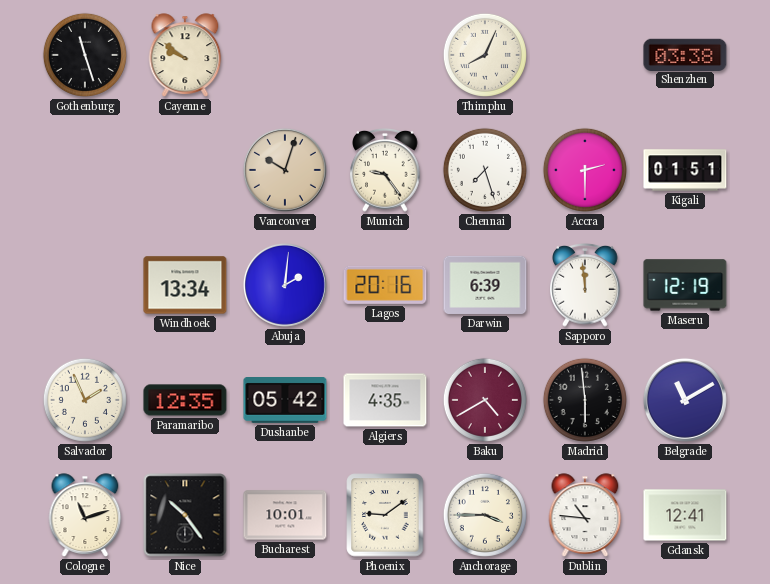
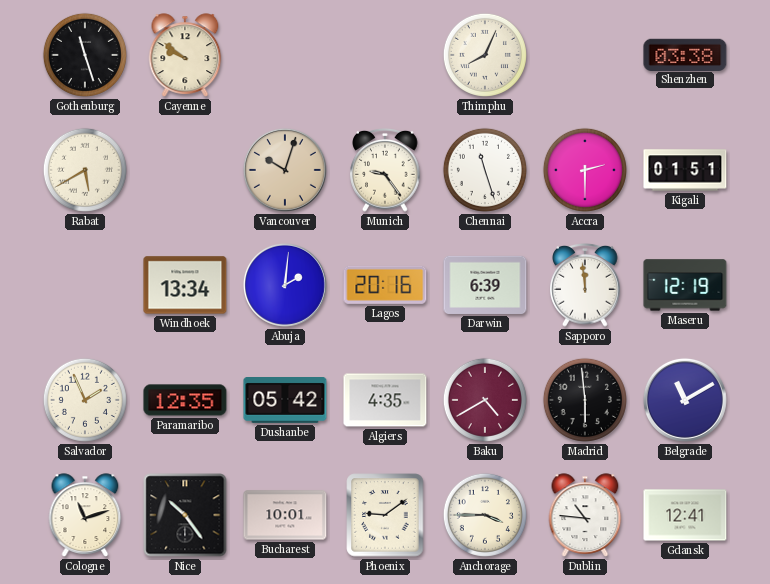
Rabat: none -> 5:40 (85, 170)
Chennai: 7:27 -> 11:27 (485, 170)
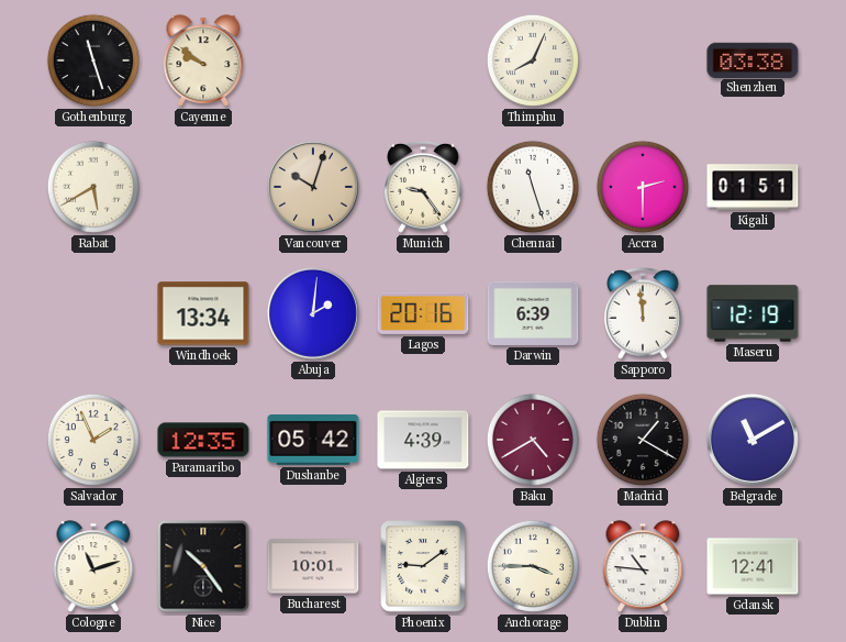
Algiers: 4:35 -> 4:39 (423, 440)
Madrid: 5:59 -> 1:20 (643, 440)
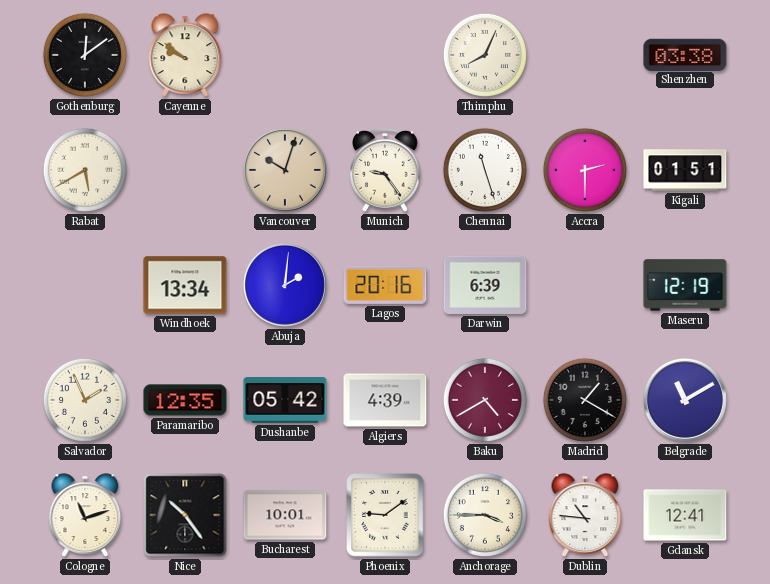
Gothenburg: 11:27 -> 12:09 (85, 55)
Sapporo: 11:59 -> none (643, 314)
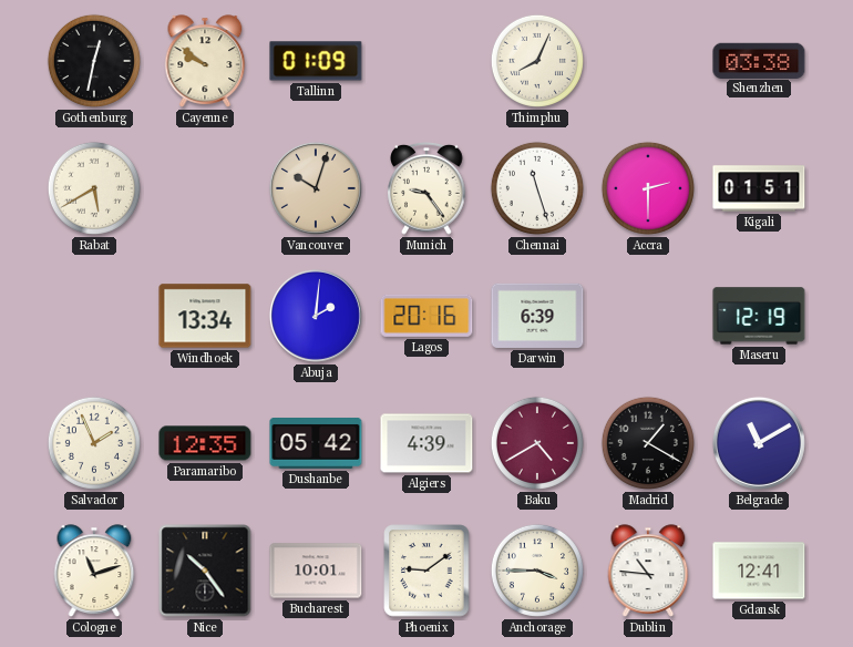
Gothenburg: 12:09 -> 12:32 (94, 61)
Tallinn: none -> 01:09 (316, 61)
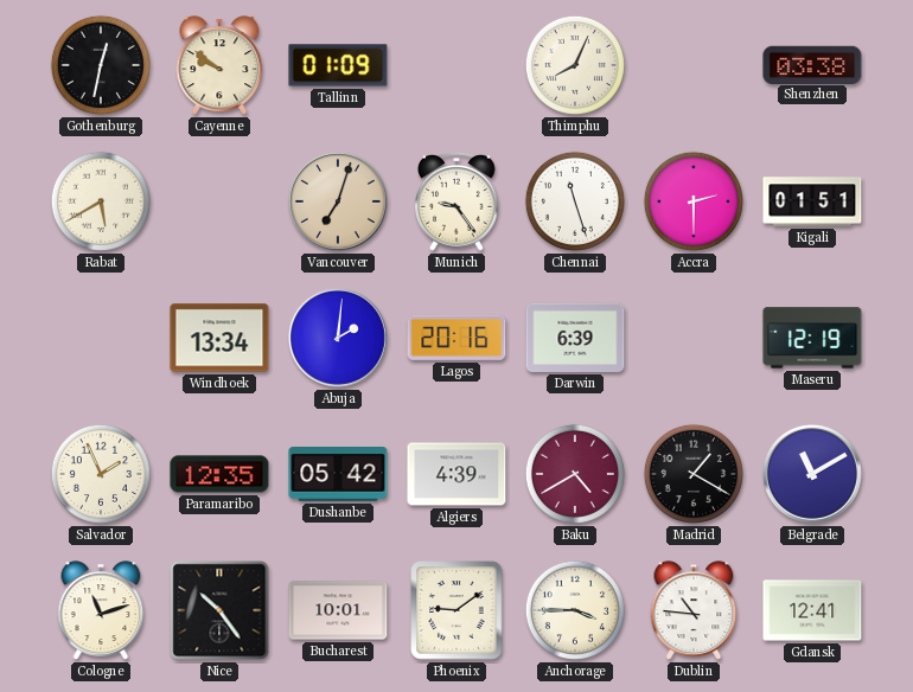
Vancouver: 10:03 -> 7:03 (338, 201)
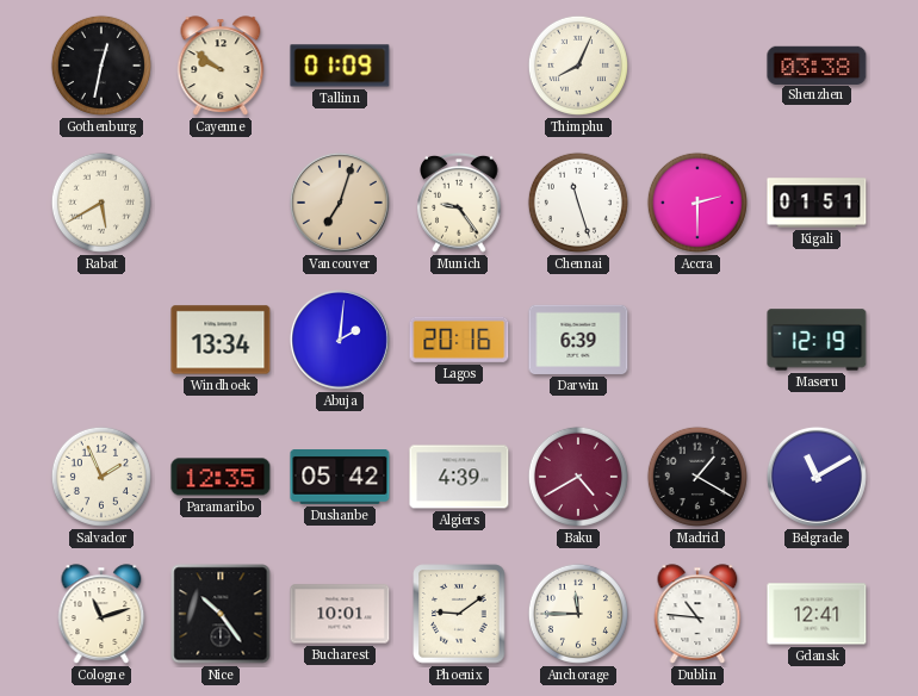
Anchorage: 3:45 -> 11:45 (578, 614)
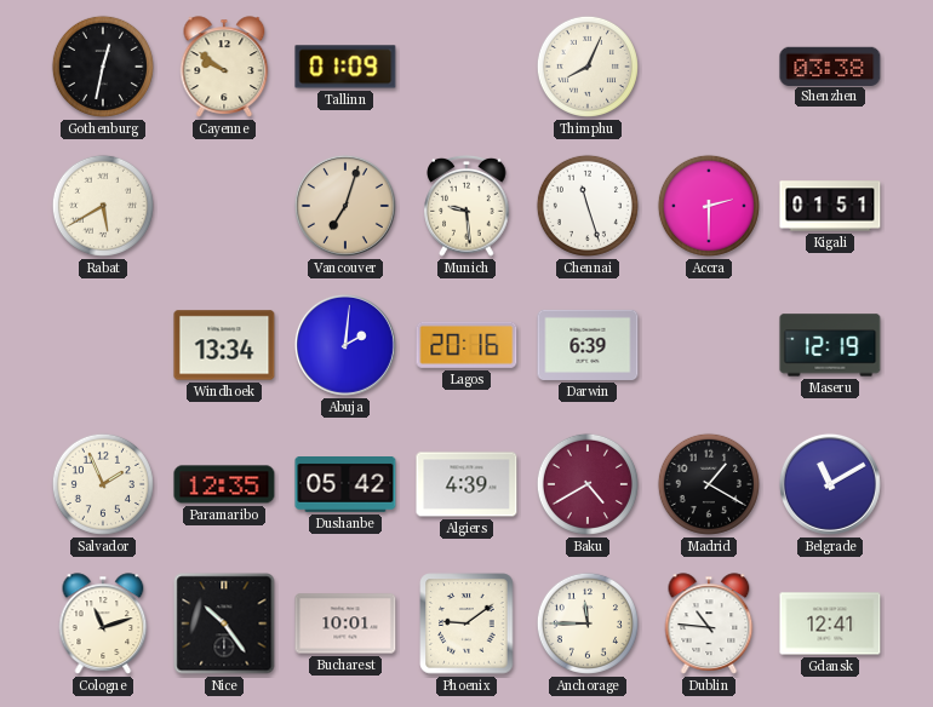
Munich: 9:24 -> 9:29 (466, 207)
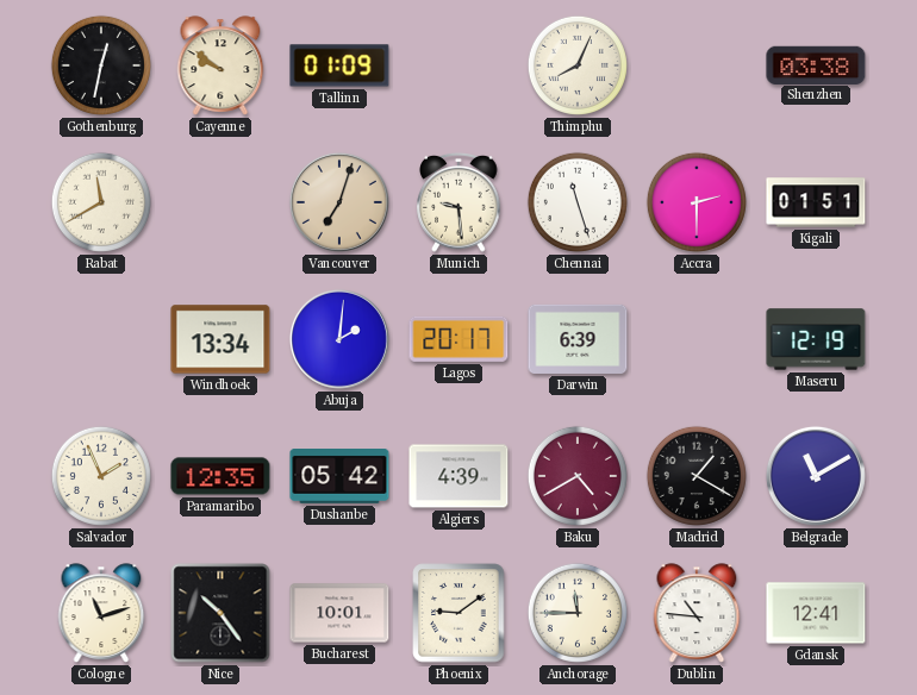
Rabat: 5:40 -> 11:40 (101, 202)
Lagos: 20:16 -> 20:17 (458, 339)
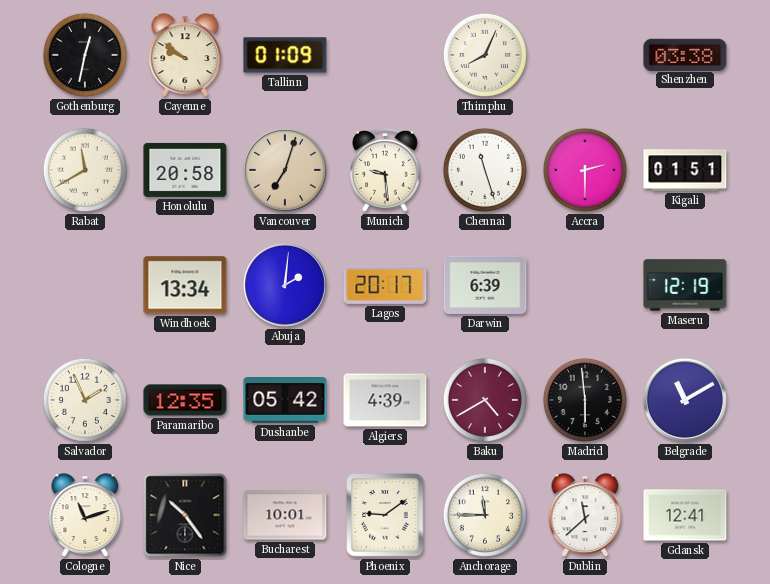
Honolulu: none -> 20:58 (185, 170)
Madrid: 1:20 -> 5:59 (585, 400)
Dublin: 10:46 -> 11:38 (585, 515)
